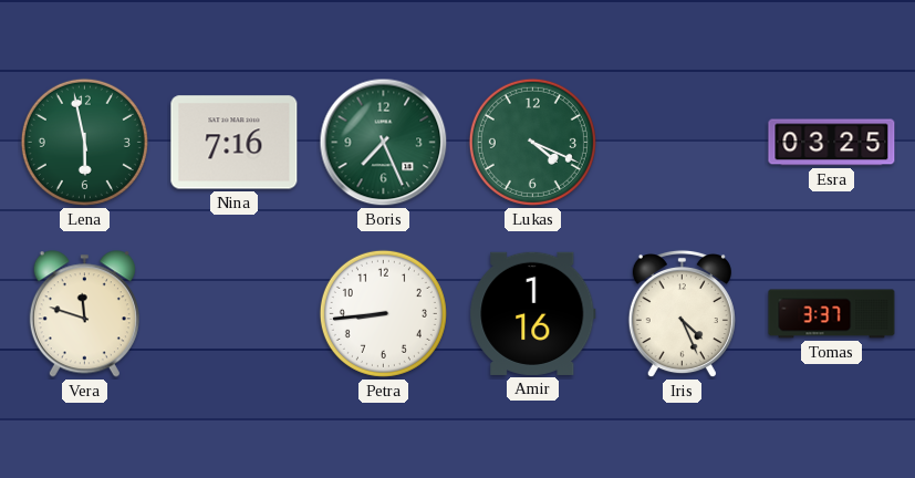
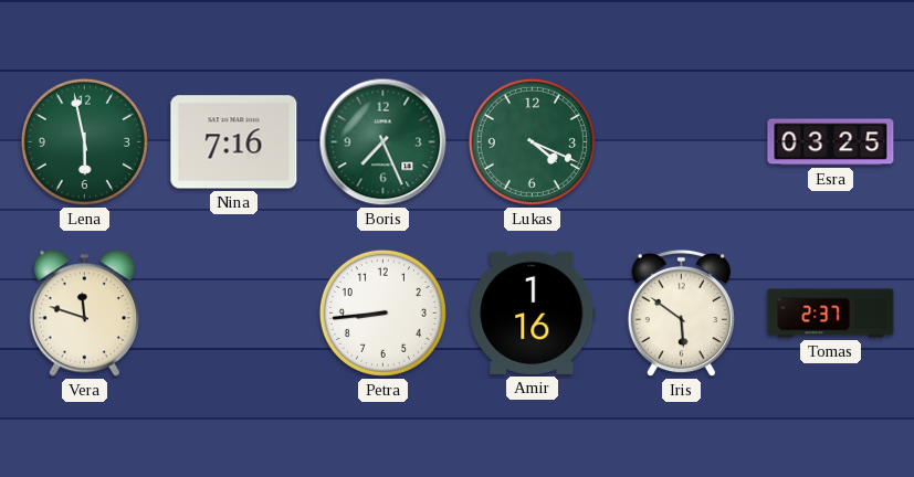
Iris: 4:26 -> 5:51 (681, 314)
Tomas: 3:37 -> 2:37 (831, 314)
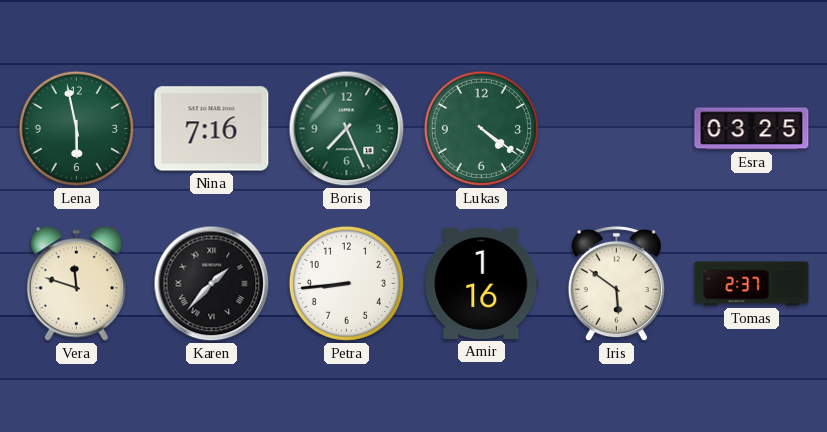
Lukas: 4:19 -> 4:21 (481, 128)
Karen: none -> 1:37 (212, 284)
